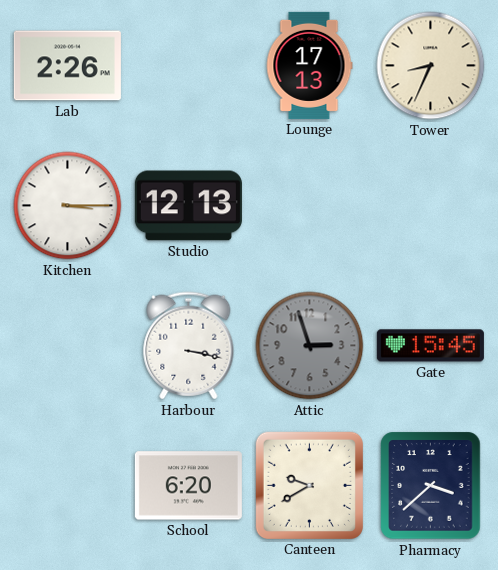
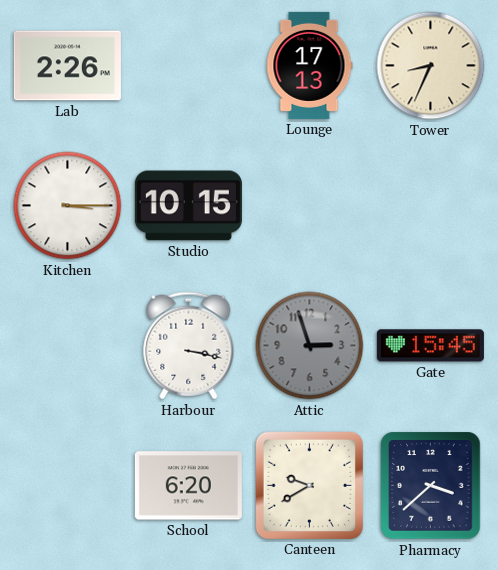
Studio: 12:13 -> 10:15 (188, 206)
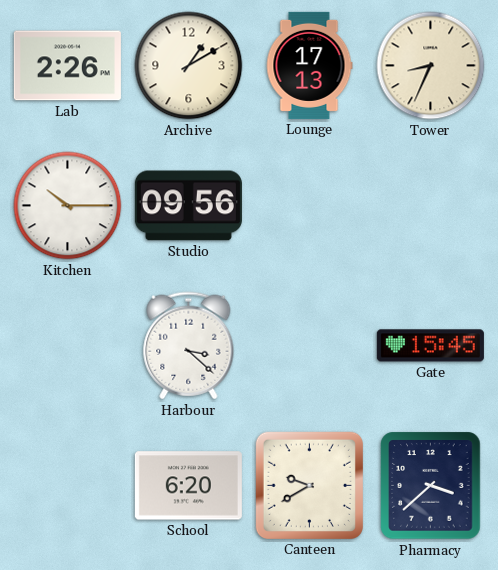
Archive: none -> 1:10 (189, 66)
Kitchen: 3:15 -> 10:15 (68, 206)
Studio: 10:15 -> 09:56 (188, 206)
Harbour: 3:17 -> 3:22 (189, 346)
Attic: 2:57 -> none (310, 346)
